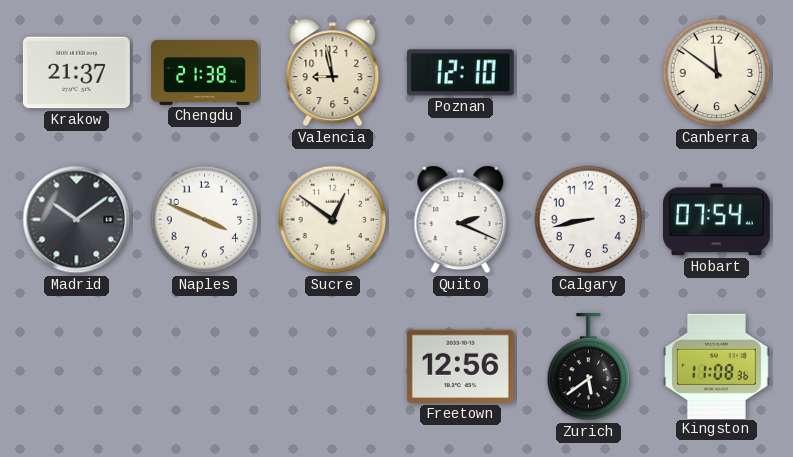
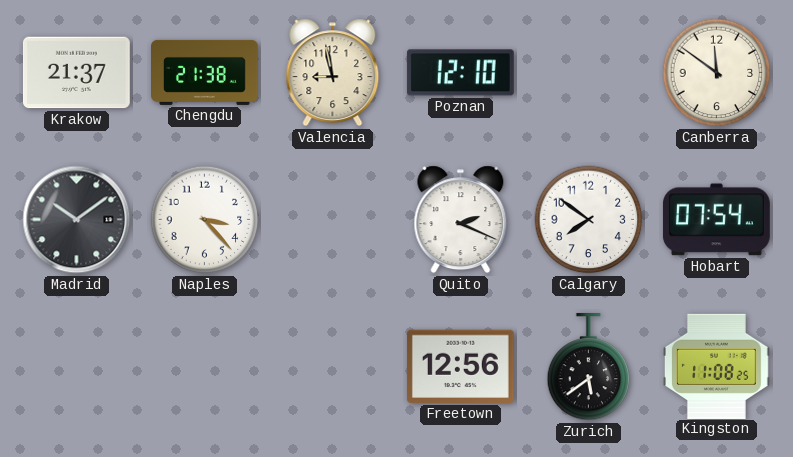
Naples: 3:49 -> 3:23 (205, 220)
Sucre: 12:51 -> none (333, 220)
Calgary: 8:43 -> 7:51 (589, 220)
Kingston: 11:08:36 -> 11:08:25 (717, 366)
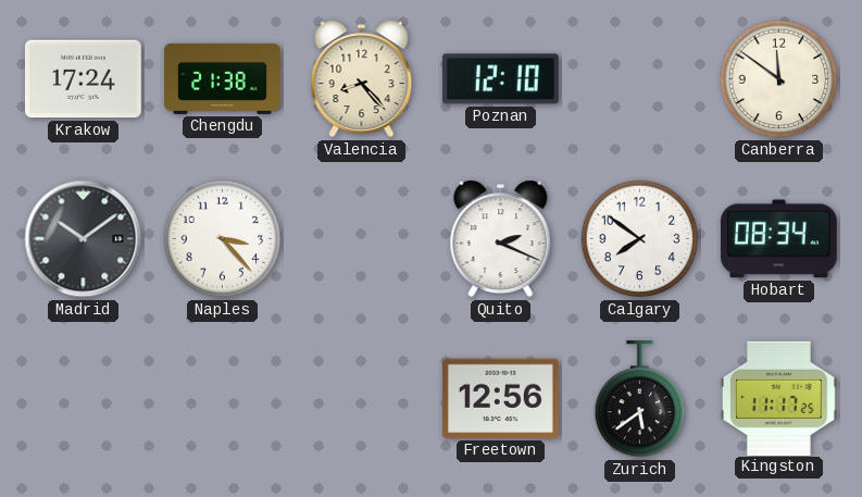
Krakow: 21:37 -> 17:24 (83, 79)
Valencia: 8:58 -> 8:23 (362, 79)
Hobart: 07:54 -> 08:34 (778, 239)
Kingston: 11:08 -> 11:17 (779, 398)
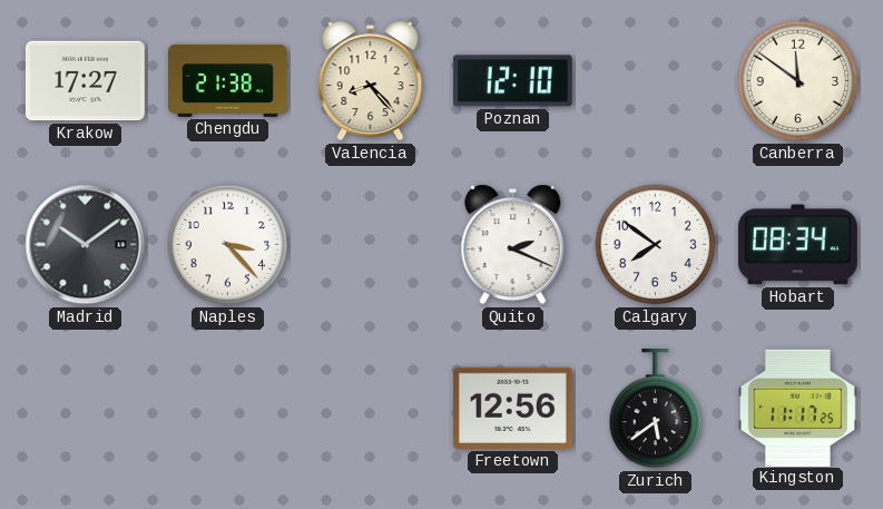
Krakow: 17:24 -> 17:27 (85, 81)
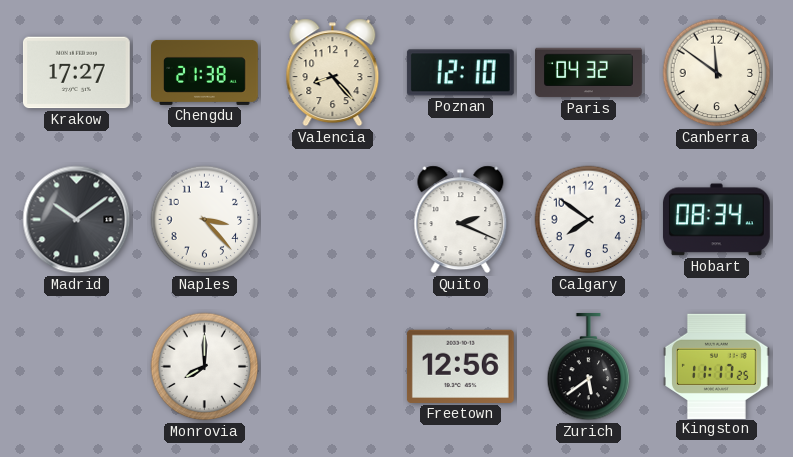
Paris: none -> 04:32 (589, 73)
Monrovia: none -> 8:00 (205, 367)
